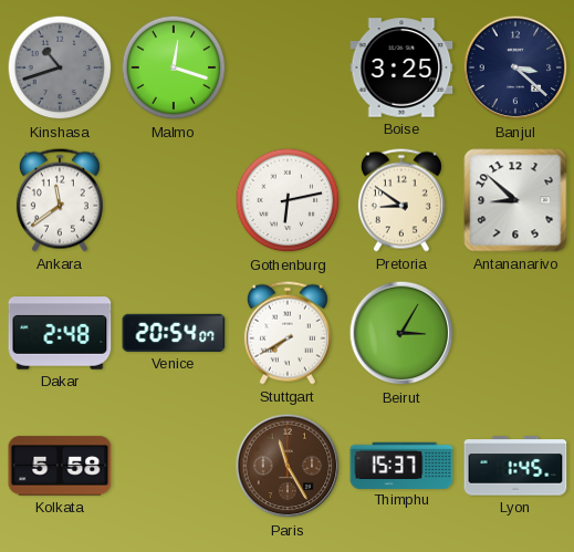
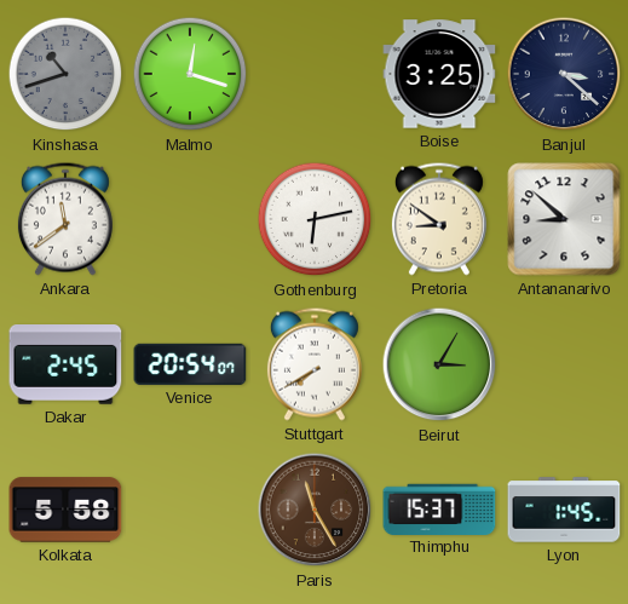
Dakar: 2:48 -> 2:45 (65, 366)
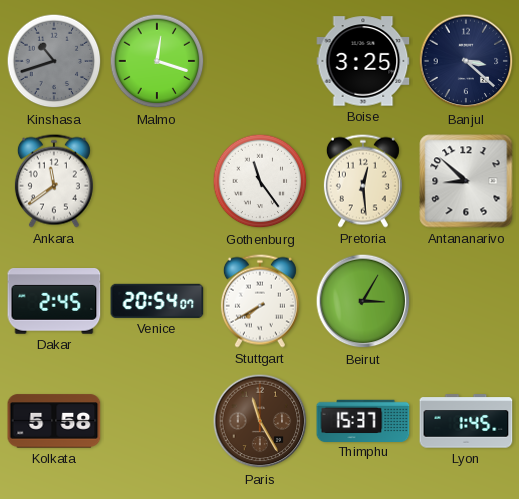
Gothenburg: 6:13 -> 11:24 (260, 181)
Pretoria: 8:51 -> 12:29 (363, 181)
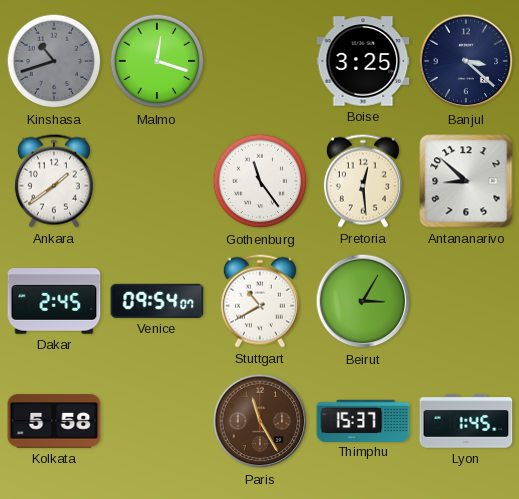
Ankara: 11:39 -> 1:39 (54, 181)
Venice: 20:54 -> 09:54 (157, 301)
Stuttgart: 7:40 -> 10:40 (260, 301)
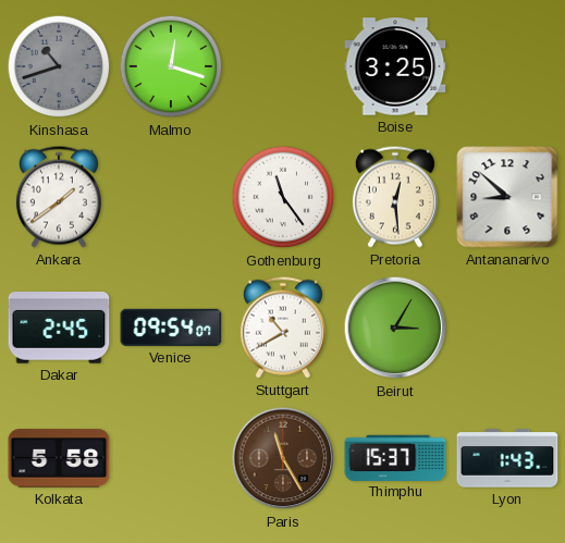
Banjul: 3:22 -> none (466, 61)
Lyon: 1:45 -> 1:43 (507, 458)
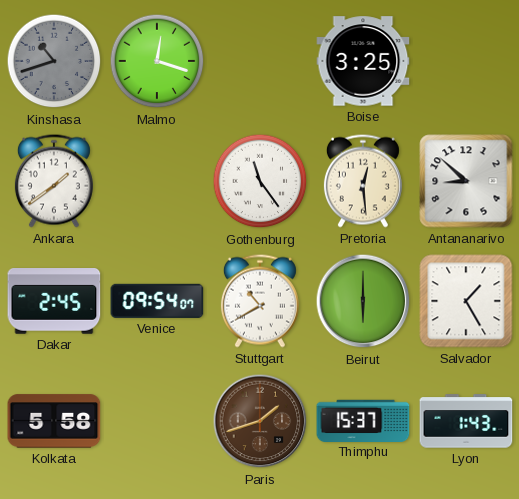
Beirut: 3:05 -> 6:00 (363, 301)
Salvador: none -> 1:25 (466, 301)
Paris: 11:25 -> 1:42 (260, 421)
